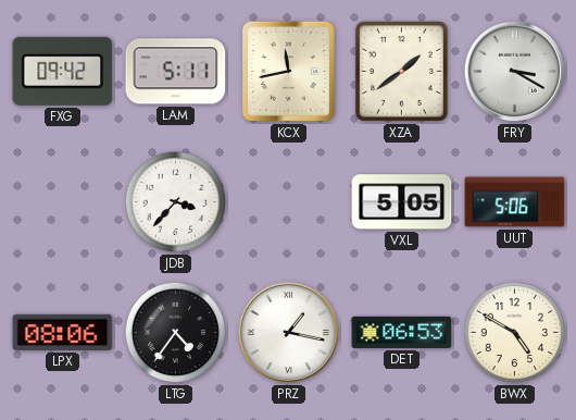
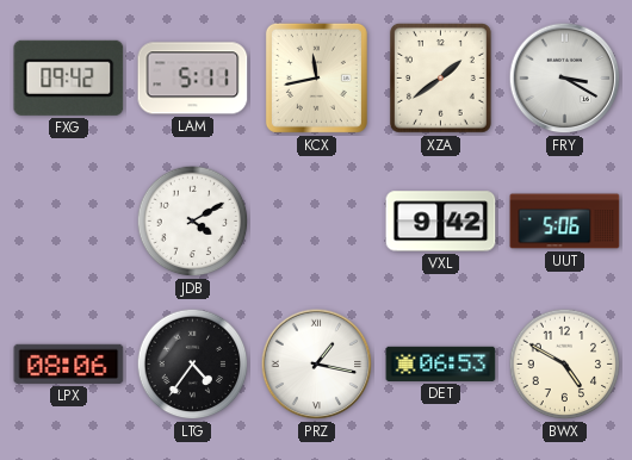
JDB: 3:37 -> 4:10 (193, 222)
VXL: 5:05 -> 9:42 (441, 222)
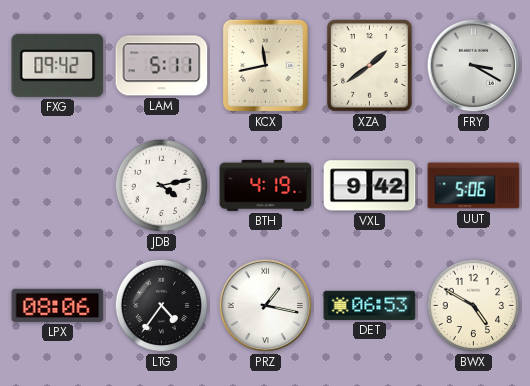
JDB: 4:10 -> 4:13 (162, 186)
BTH: none -> 4:19 (266, 185)
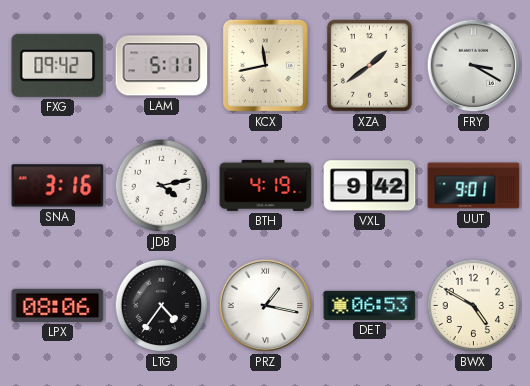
SNA: none -> 3:16 (58, 186)
UUT: 5:06 -> 9:01 (474, 186)
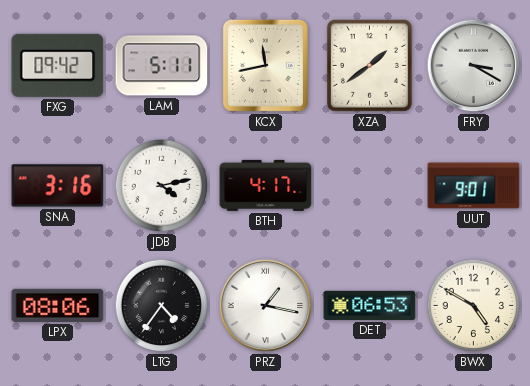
BTH: 4:19 -> 4:17 (266, 185)
VXL: 9:42 -> none (370, 186)
